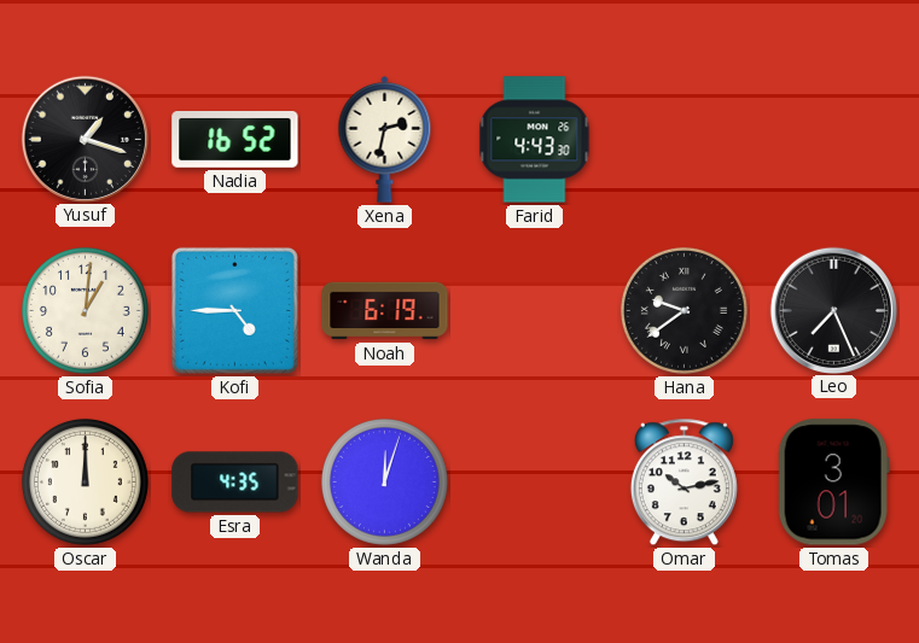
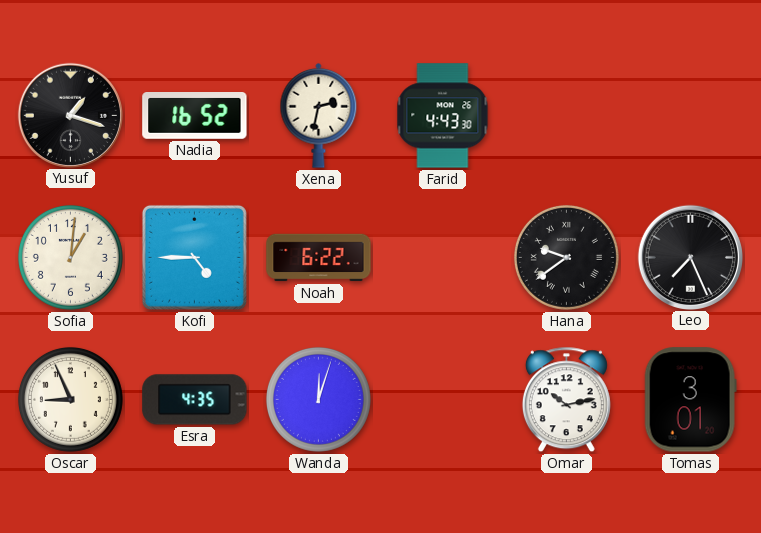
Noah: 6:19 -> 6:22 (319, 258)
Oscar: 12:00 -> 8:56 (70, 399)
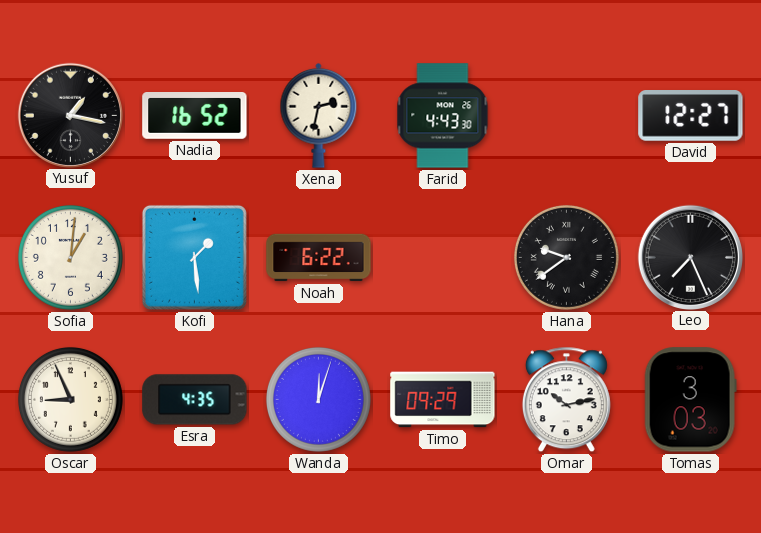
Yusuf: 1:18 -> 1:17 (70, 115)
David: none -> 12:27 (691, 116)
Kofi: 4:45 -> 1:29 (194, 257)
Timo: none -> 09:29 (443, 400)
Tomas: 3:01 -> 3:03 (690, 400)
